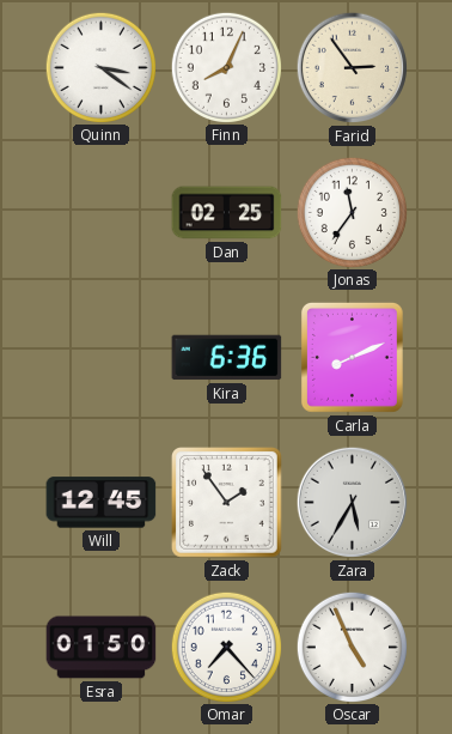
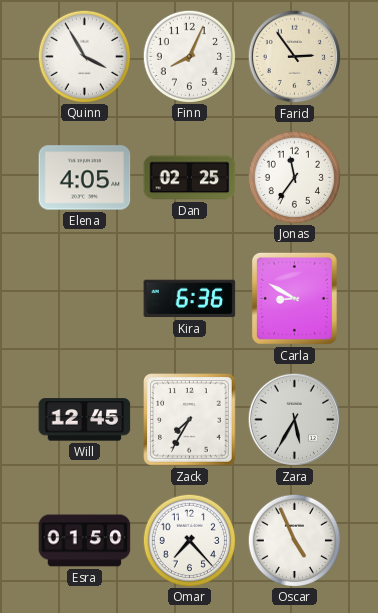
Quinn: 3:21 -> 3:55 (84, 56)
Elena: none -> 4:05 (85, 178)
Carla: 8:11 -> 8:50 (294, 298)
Zack: 1:54 -> 7:35 (190, 420)
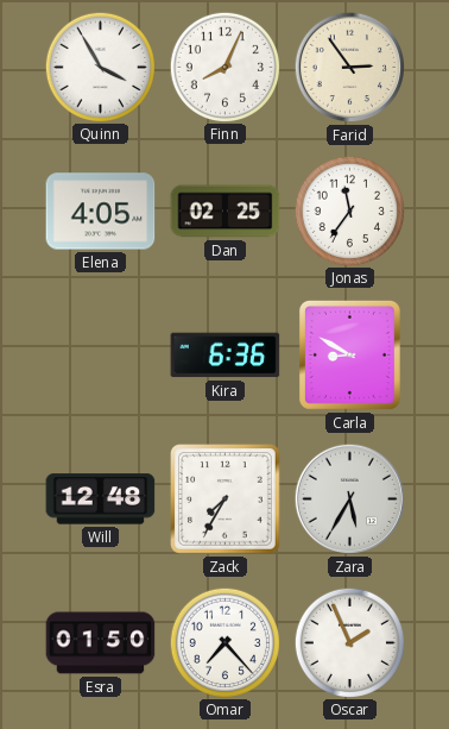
Will: 12:45 -> 12:48 (101, 499)
Oscar: 4:56 -> 1:56 (349, 642)
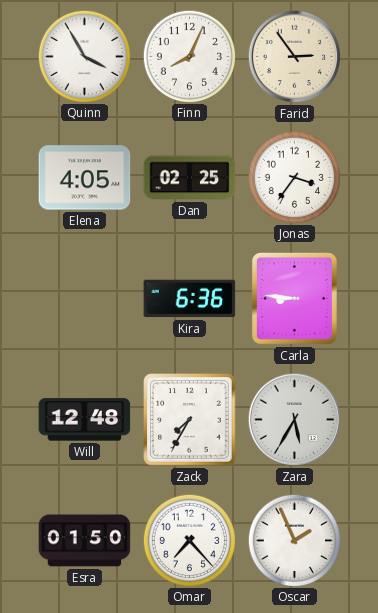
Jonas: 11:36 -> 3:36 (294, 177)
Carla: 8:50 -> 8:46 (294, 298)
